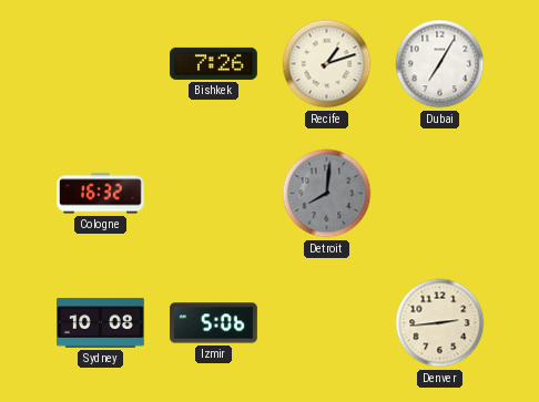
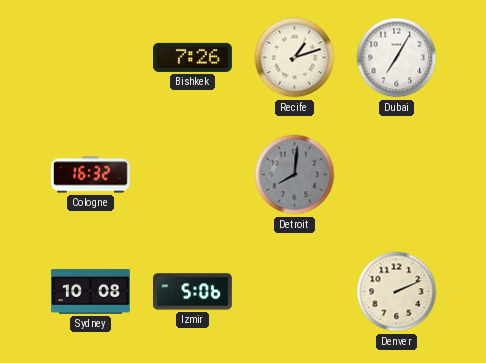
Denver: 2:44 -> 2:11 (397, 292)
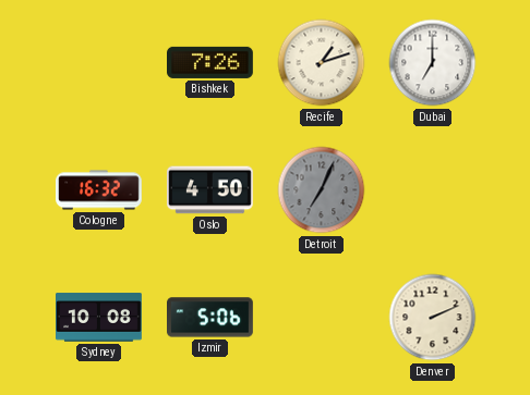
Dubai: 7:05 -> 7:00 (433, 63)
Oslo: none -> 4:50 (210, 190)
Detroit: 8:01 -> 7:04 (322, 190)
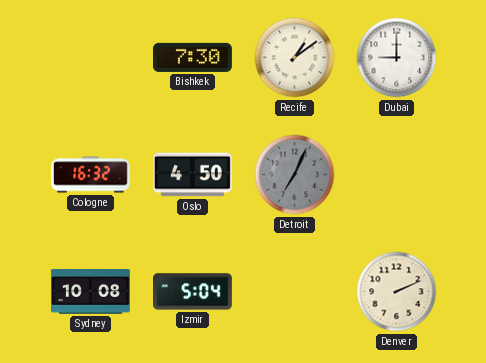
Bishkek: 7:26 -> 7:30 (193, 57)
Recife: 1:12 -> 1:09 (295, 58)
Dubai: 7:00 -> 9:00 (397, 58)
Izmir: 5:06 -> 5:04 (193, 292)
